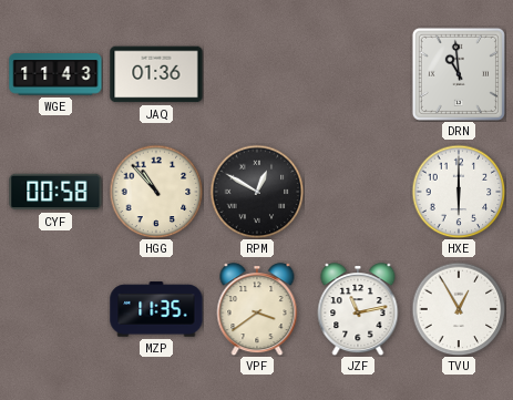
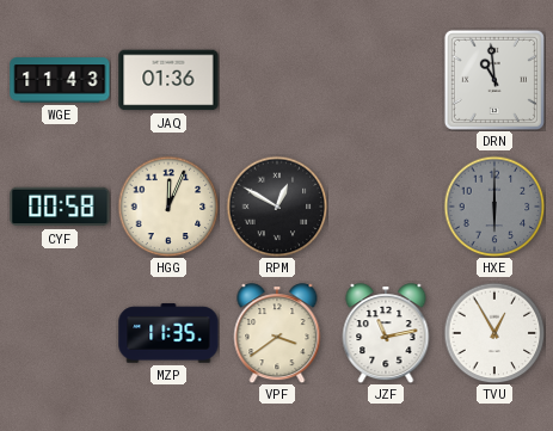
HGG: 10:53 -> 12:04 (168, 207)
HXE dial: white -> grey (494, 207)
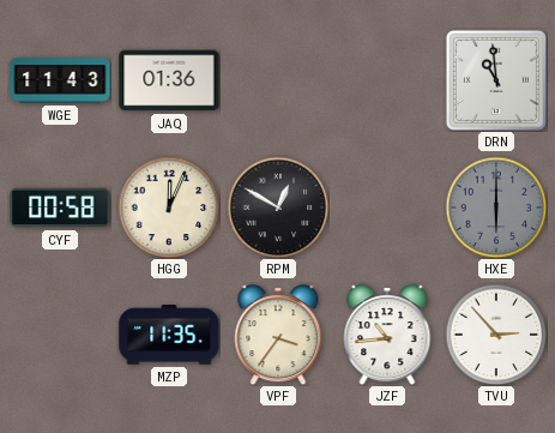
VPF: 3:39 -> 3:36 (278, 335)
JZF: 11:13 -> 10:44 (387, 335)
TVU: 12:55 -> 2:53 (496, 335)
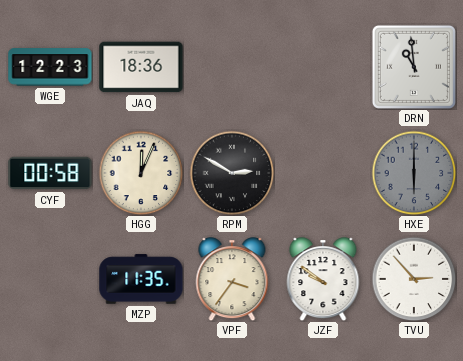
WGE: 11:43 -> 12:23 (50, 67)
JAQ: 01:36 -> 18:36 (141, 67)
RPM: 12:50 -> 2:50 (232, 173)
JZF: 10:44 -> 9:51 (323, 279)
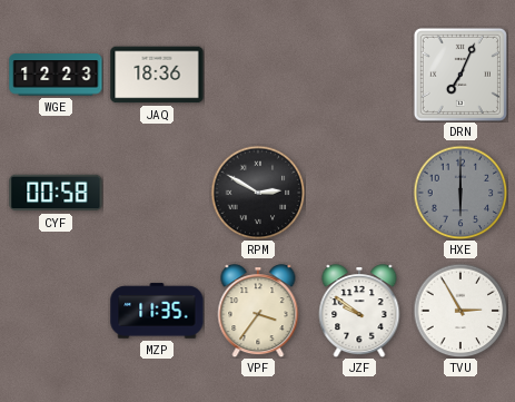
DRN: 10:59 -> 7:04 (460, 75)
HGG: 12:04 -> none (141, 173)
TVU: 2:53 -> 2:55 (460, 311)
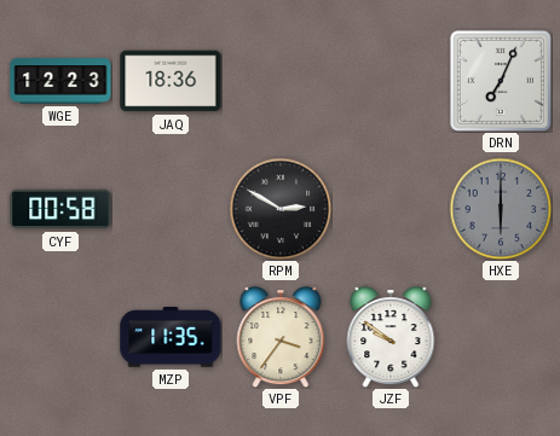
TVU: 2:55 -> none (460, 311)
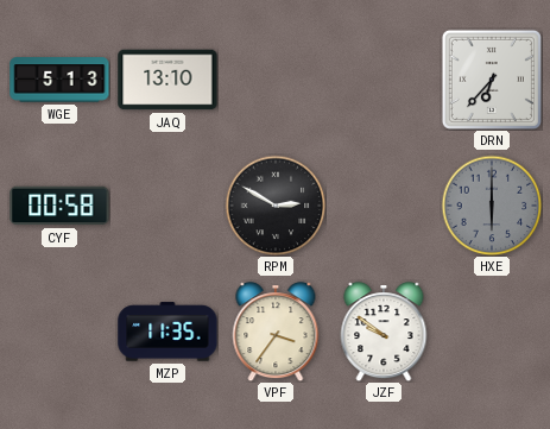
WGE: 12:23 -> 5:13 (59, 80)
JAQ: 18:36 -> 13:10 (167, 80)
DRN: 7:04 -> 6:37 (492, 80)
